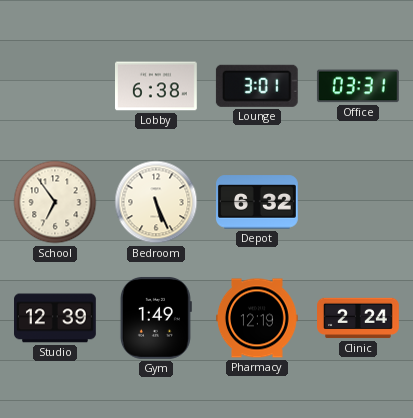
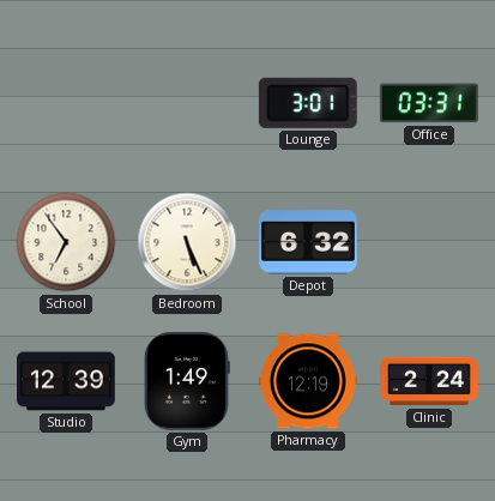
Lobby: 6:38 -> none (157, 86)
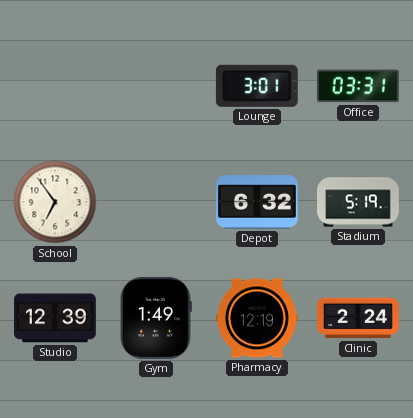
Bedroom: 5:26 -> none (187, 242)
Stadium: none -> 5:19 (359, 202)
